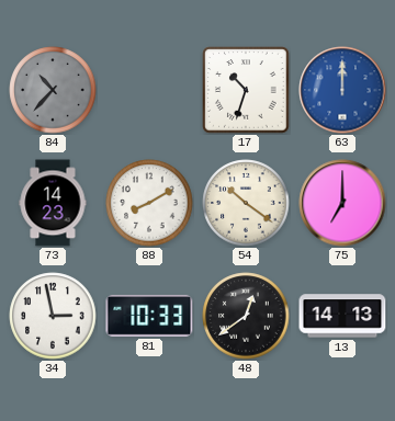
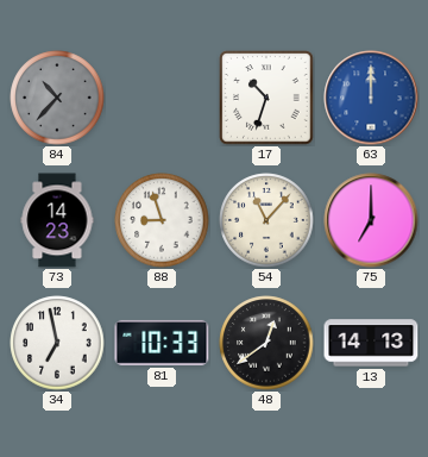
88: 8:10 -> 8:57 (162, 220)
54: 10:21 -> 11:07 (266, 220)
34: 2:58 -> 6:58 (57, 343)
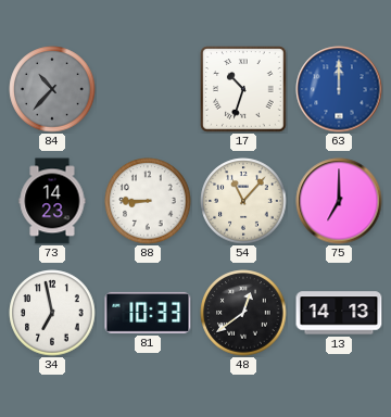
88: 8:57 -> 8:45 (148, 201)
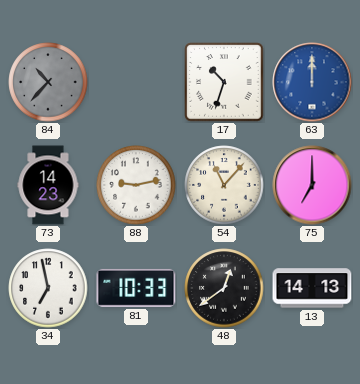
88: 8:45 -> 9:13 (136, 185)
